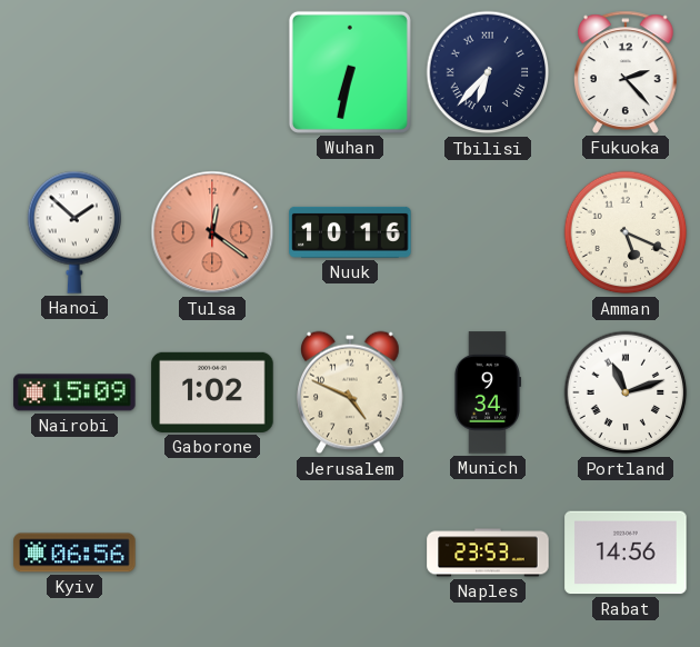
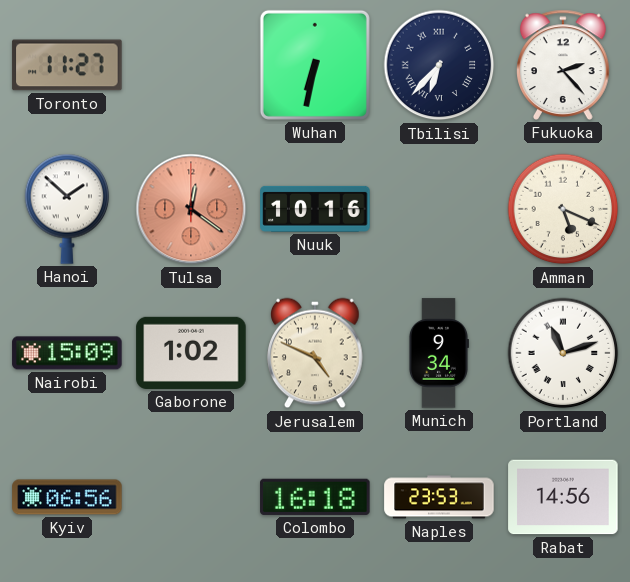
Toronto: none -> 11:27 (67, 65)
Colombo: none -> 16:18 (315, 497)
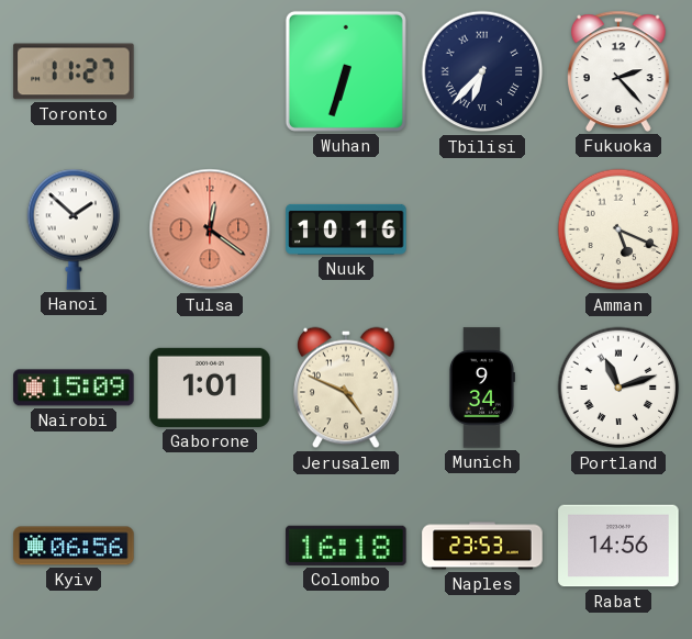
Wuhan: 6:32 -> 6:33 (346, 71)
Gaborone: 1:02 -> 1:01 (210, 388)
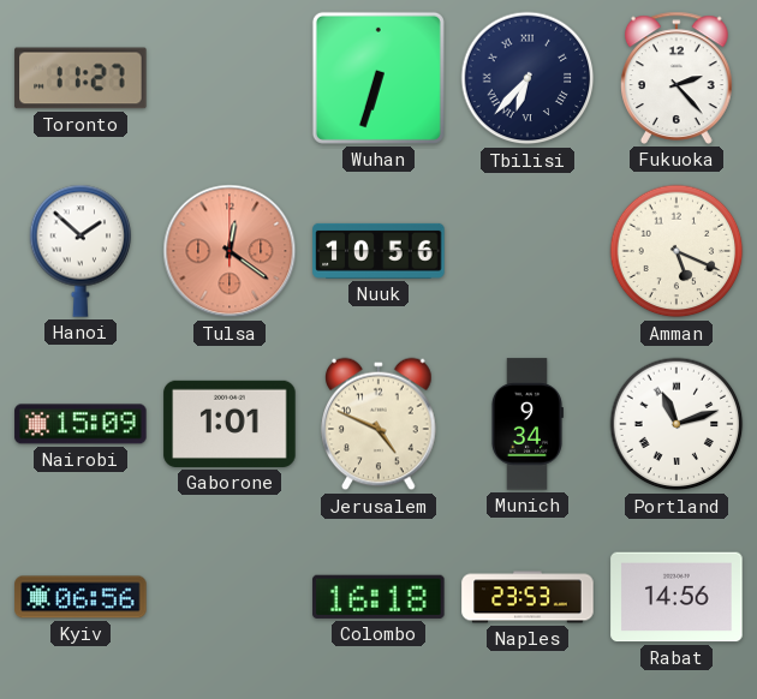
Nuuk: 10:16 -> 10:56 (378, 251)
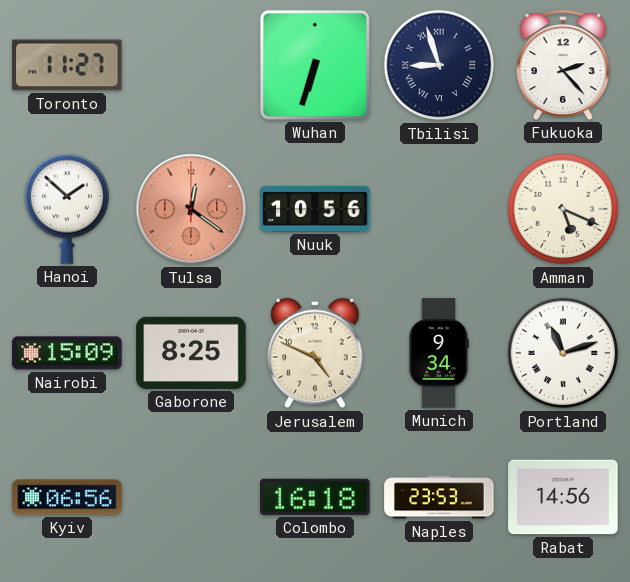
Tbilisi: 6:37 -> 8:57 (439, 65)
Gaborone: 1:01 -> 8:25 (191, 353)
